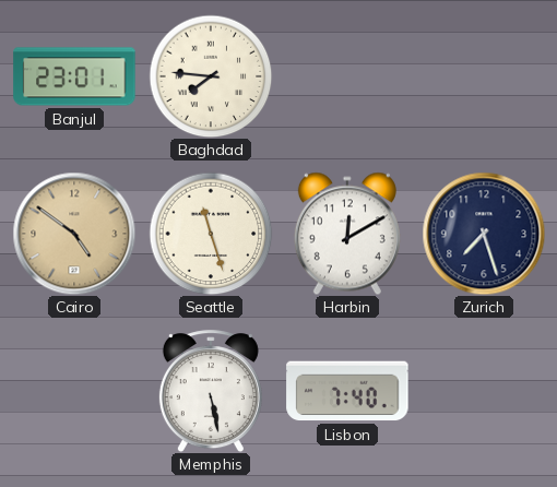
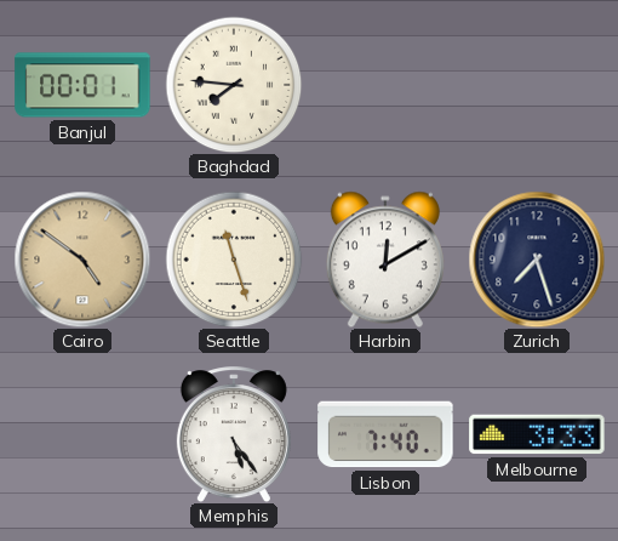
Banjul: 23:01 -> 00:01 (82, 85)
Memphis: 5:28 -> 5:24 (234, 434)
Melbourne: none -> 3:33 (537, 434)
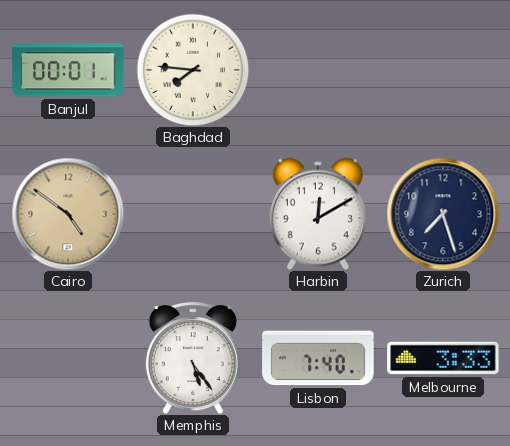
Seattle: 11:27 -> none (234, 260)
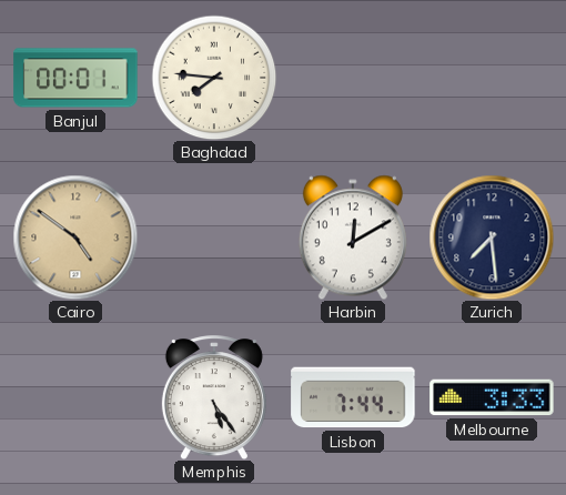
Zurich: 7:27 -> 7:29 (492, 238)
Lisbon: 7:40 -> 7:44 (353, 397)
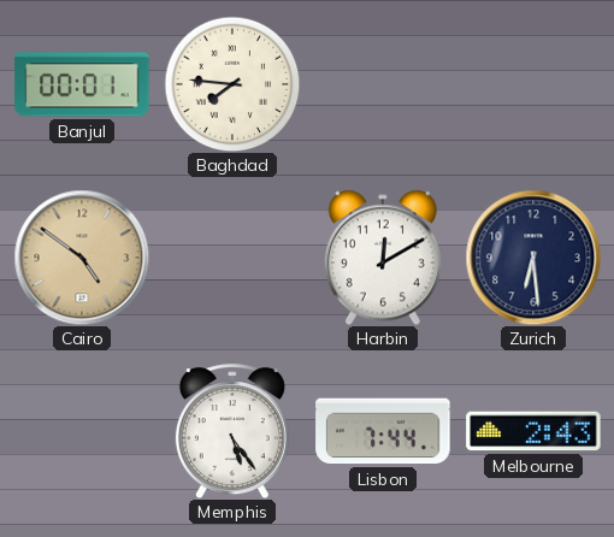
Zurich: 7:29 -> 6:29 (533, 258)
Melbourne: 3:33 -> 2:43 (533, 431)
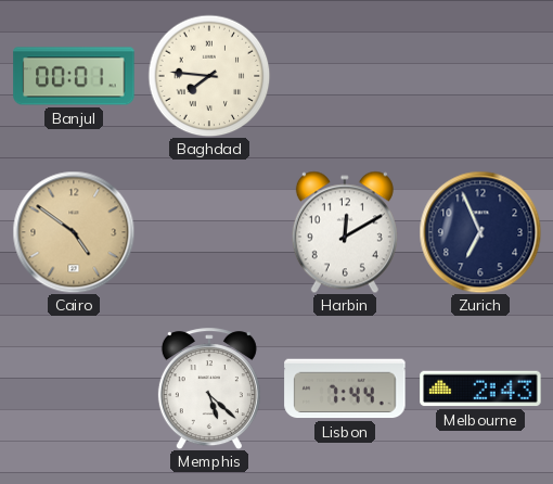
Zurich: 6:29 -> 6:56 (480, 232)
Memphis: 5:24 -> 5:22 (209, 389)
